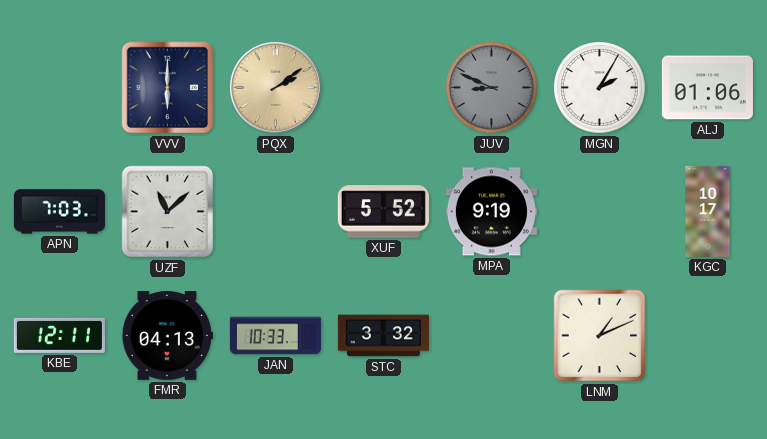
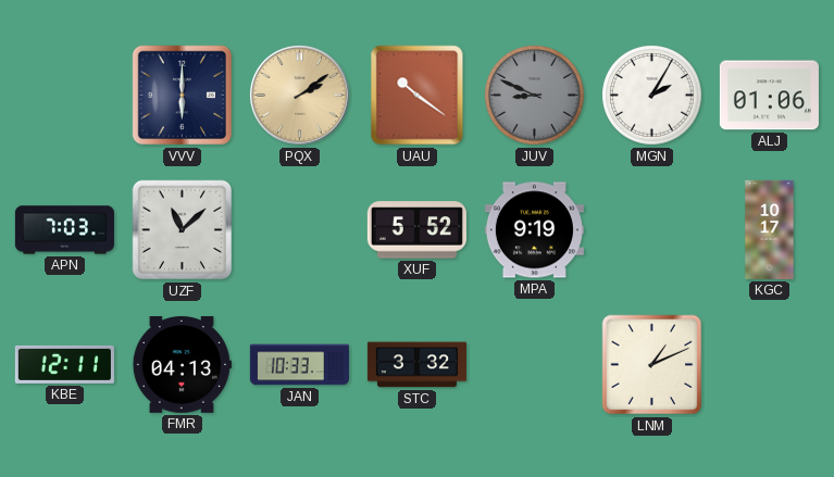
UAU: none -> 10:21 (418, 96)
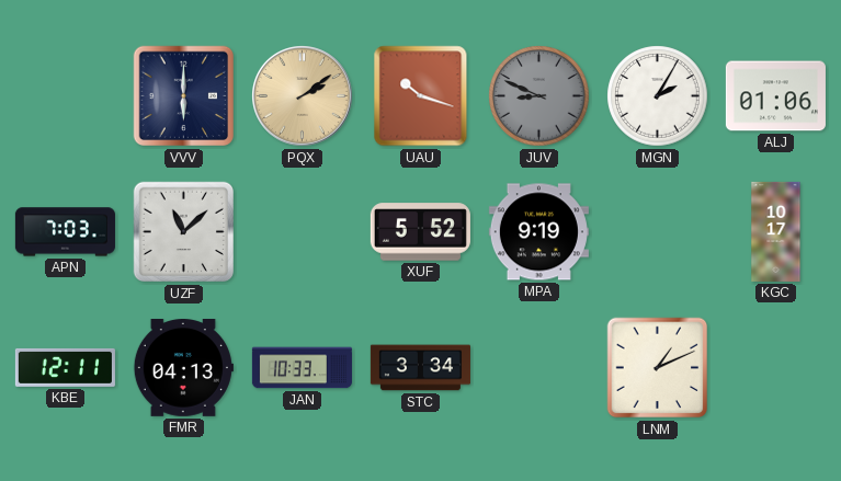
UAU: 10:21 -> 10:18 (421, 96)
STC: 3:32 -> 3:34 (420, 368)
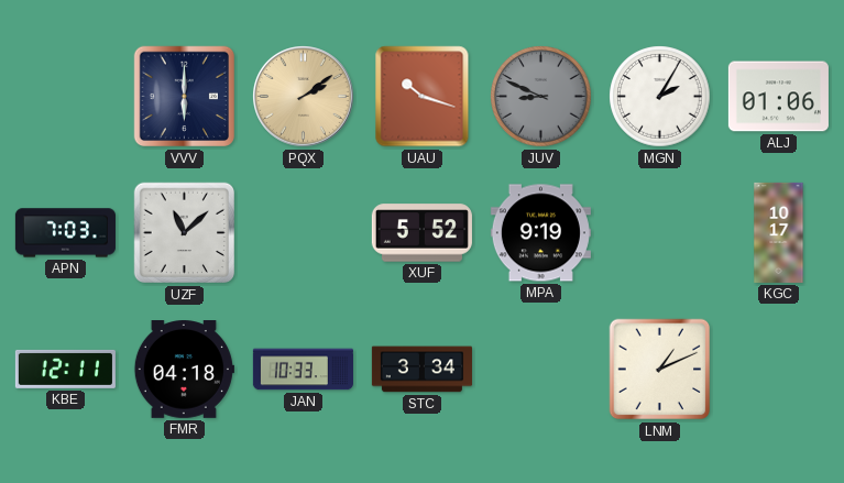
FMR: 04:13 -> 04:18 (184, 370)
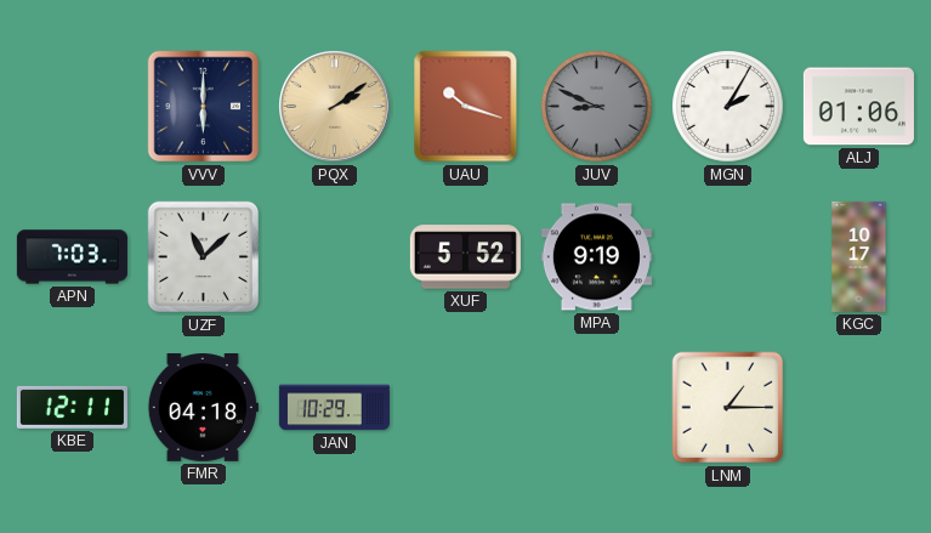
JAN: 10:33 -> 10:29 (334, 408)
STC: 3:34 -> none (421, 370)
LNM: 1:11 -> 1:15 (728, 408)
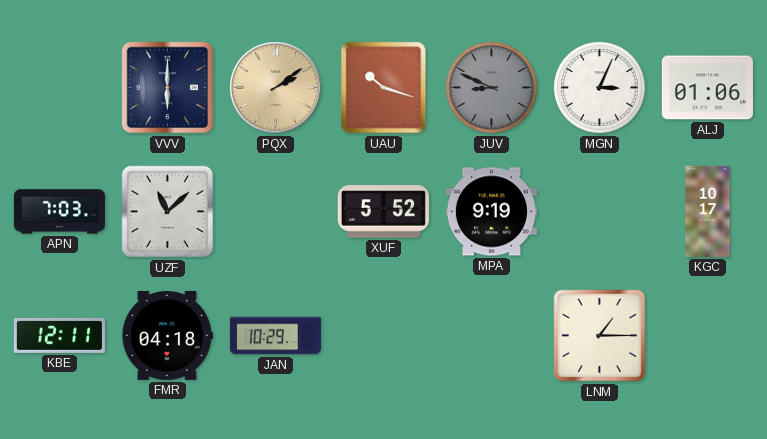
MGN: 2:05 -> 3:04 (600, 88)
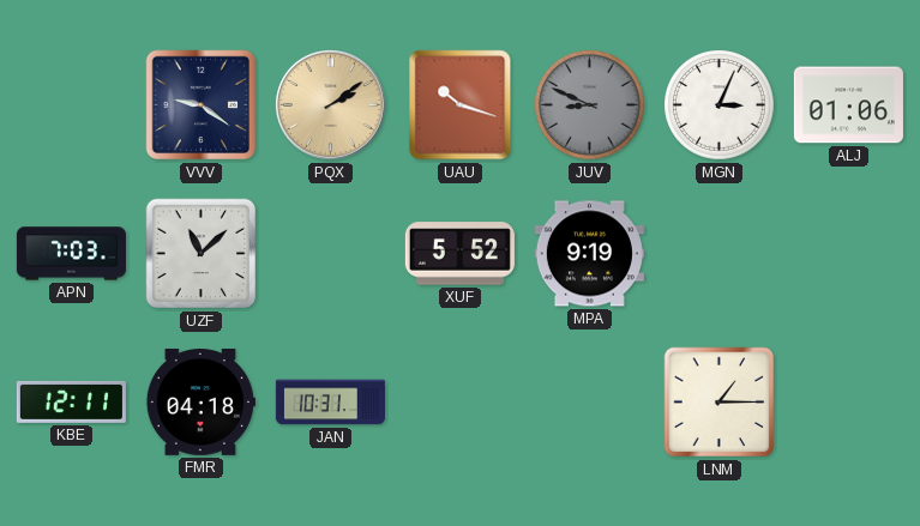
VVV: 6:00 -> 9:21 (202, 105)
KGC: 10:17 -> none (708, 211)
JAN: 10:29 -> 10:31 (330, 403)
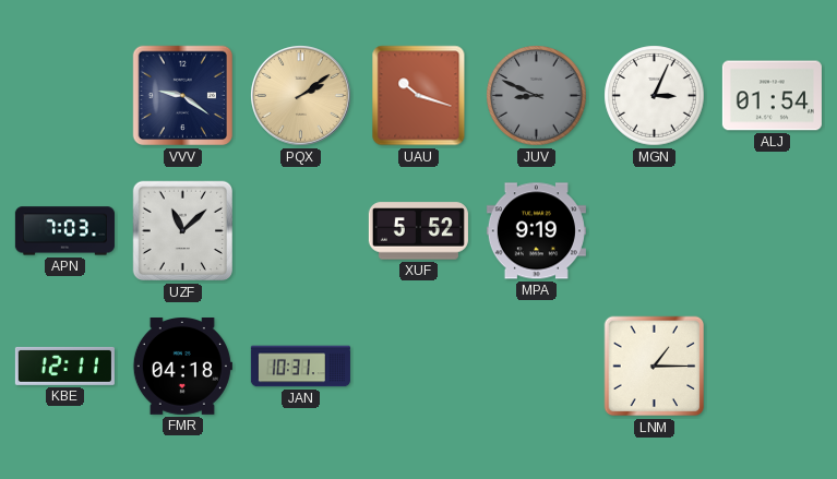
ALJ: 01:06 -> 01:54 (772, 96)
